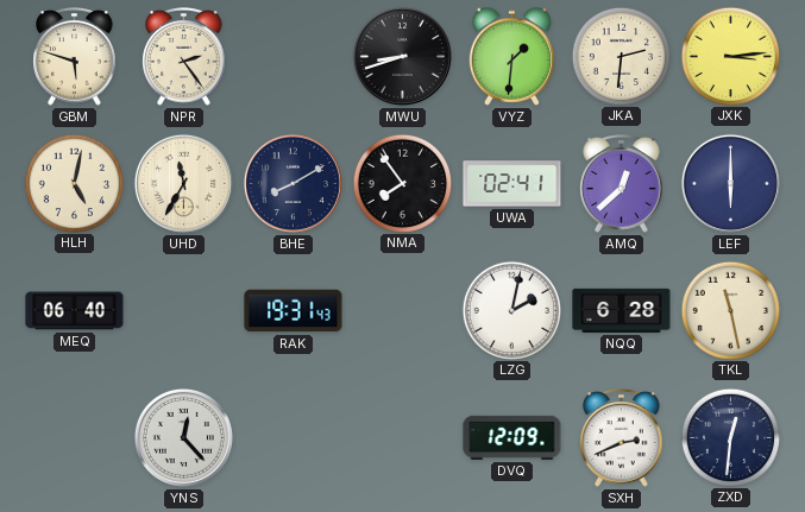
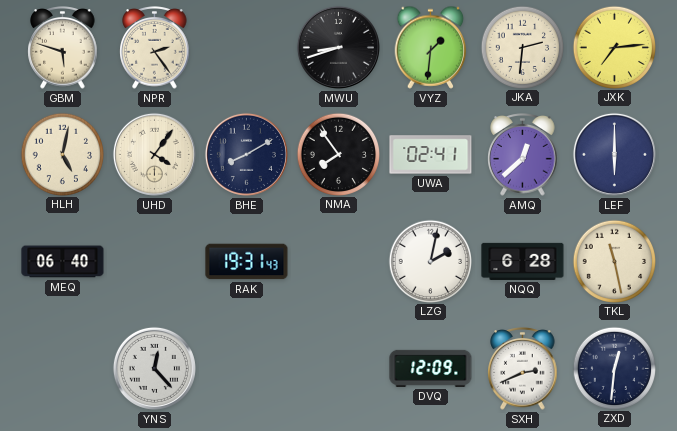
JXK: 3:14 -> 7:14 (614, 47)
UHD: 11:35 -> 4:06 (154, 154)
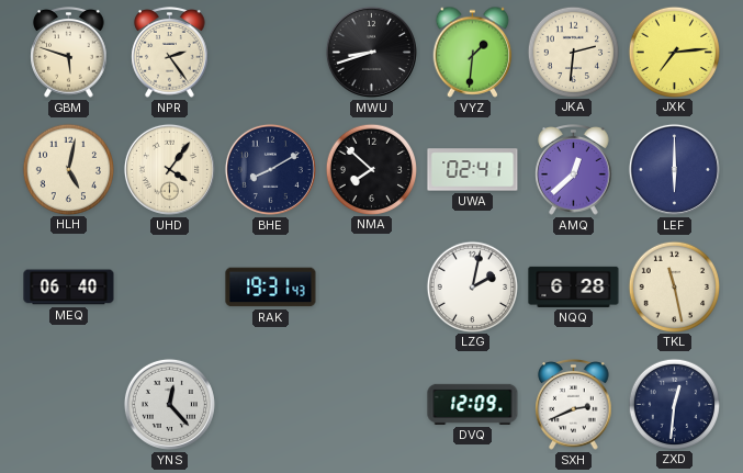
NMA: 7:54 -> 7:52 (371, 169)
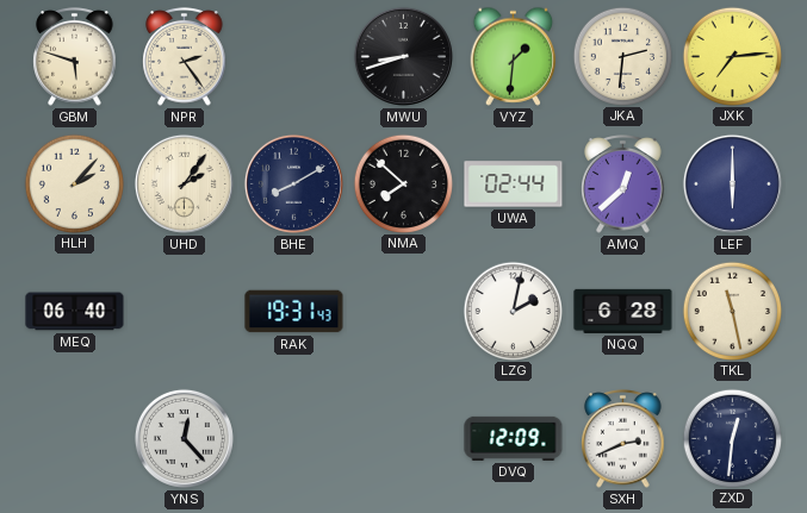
HLH: 5:02 -> 2:07 (74, 183)
UHD: 4:06 -> 2:06 (184, 183)
UWA: 02:41 -> 02:44 (514, 184)
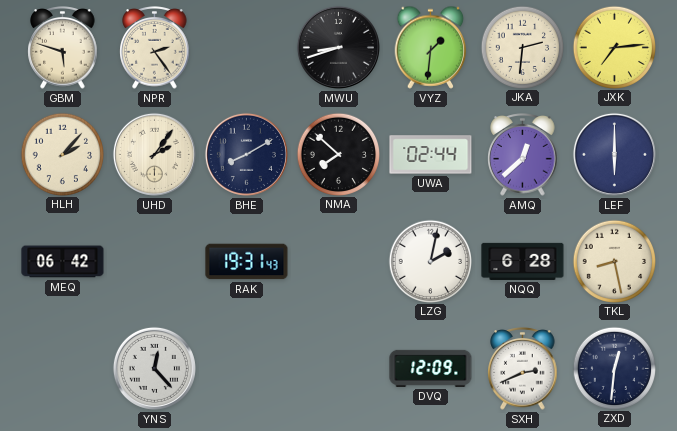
MEQ: 06:40 -> 06:42 (63, 262)
TKL: 11:28 -> 8:28 (614, 261)
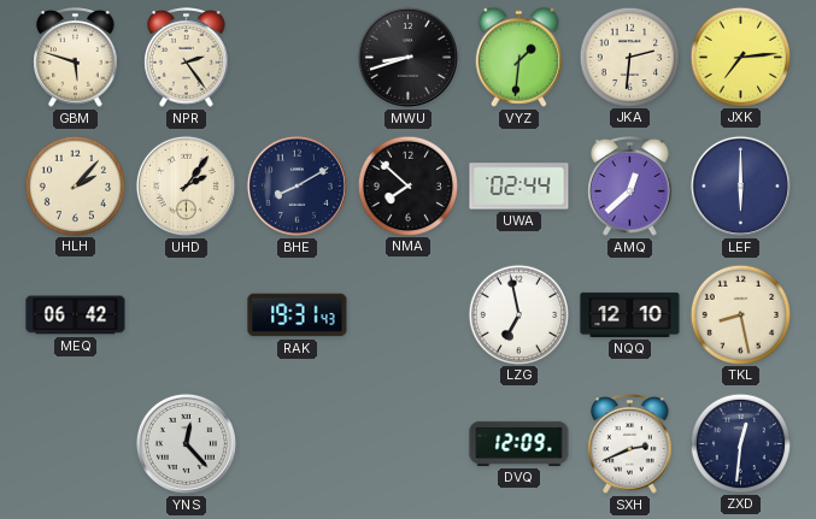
LZG: 2:02 -> 6:58 (518, 314)
NQQ: 6:28 -> 12:10 (630, 314)
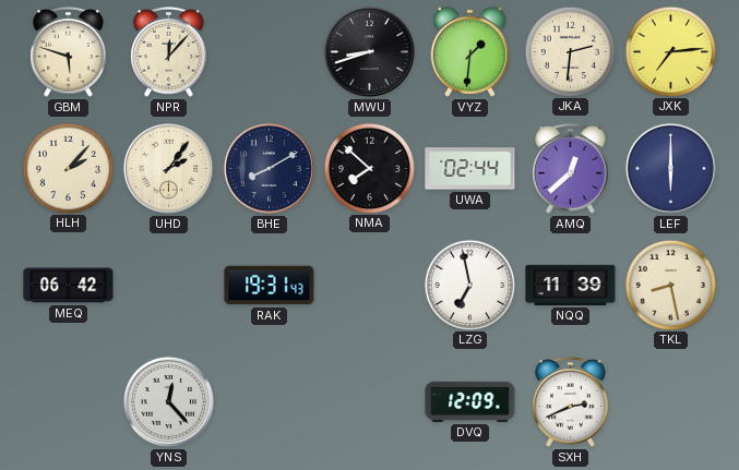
NPR: 2:24 -> 12:07 (169, 52)
NQQ: 12:10 -> 11:39 (571, 285)
ZXD: 12:31 -> none (740, 443)
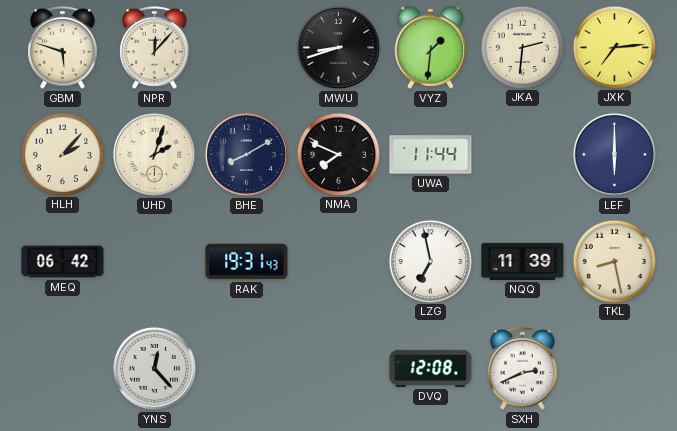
UHD: 2:06 -> 2:03 (154, 154)
NMA: 7:52 -> 7:49 (338, 154)
UWA: 02:44 -> 11:44 (431, 155)
AMQ: 12:38 -> none (571, 169)
DVQ: 12:09 -> 12:08 (431, 368)
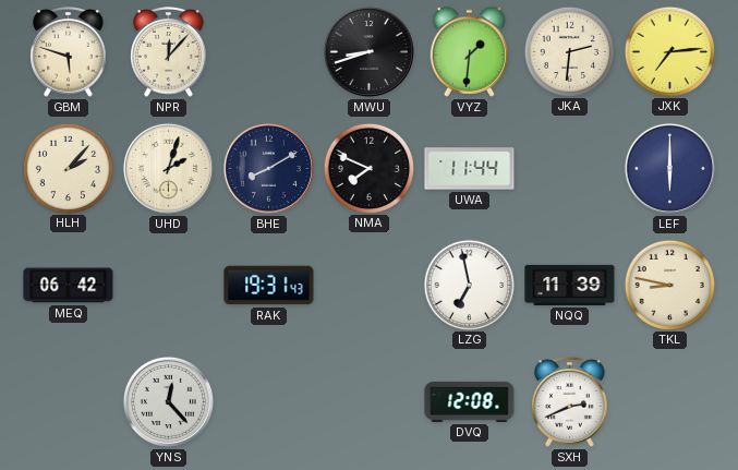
TKL: 8:28 -> 8:47 (669, 285)
